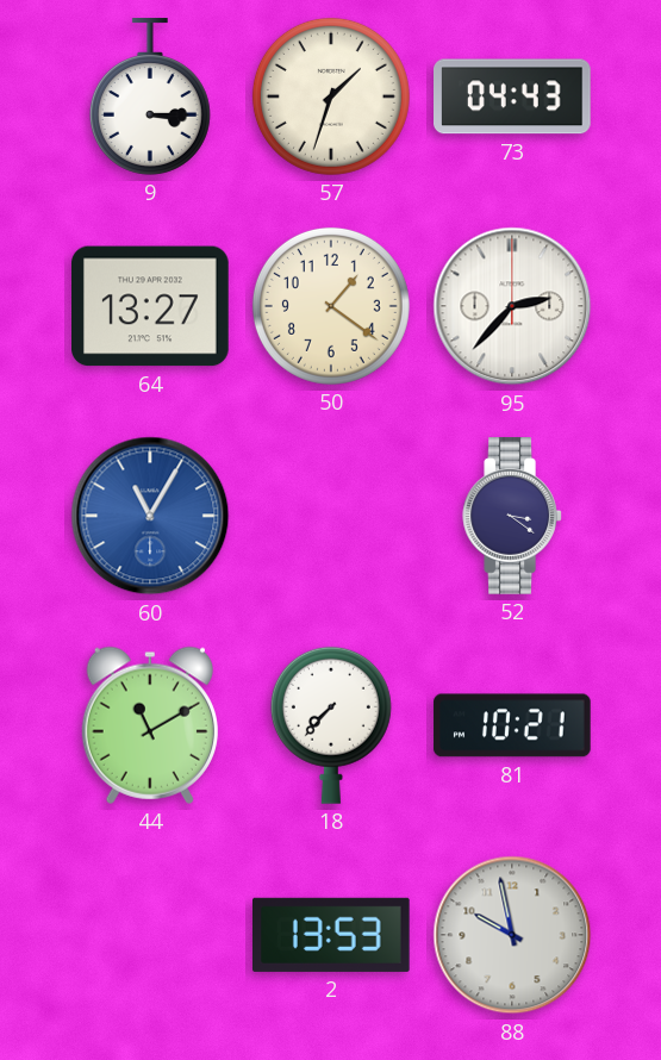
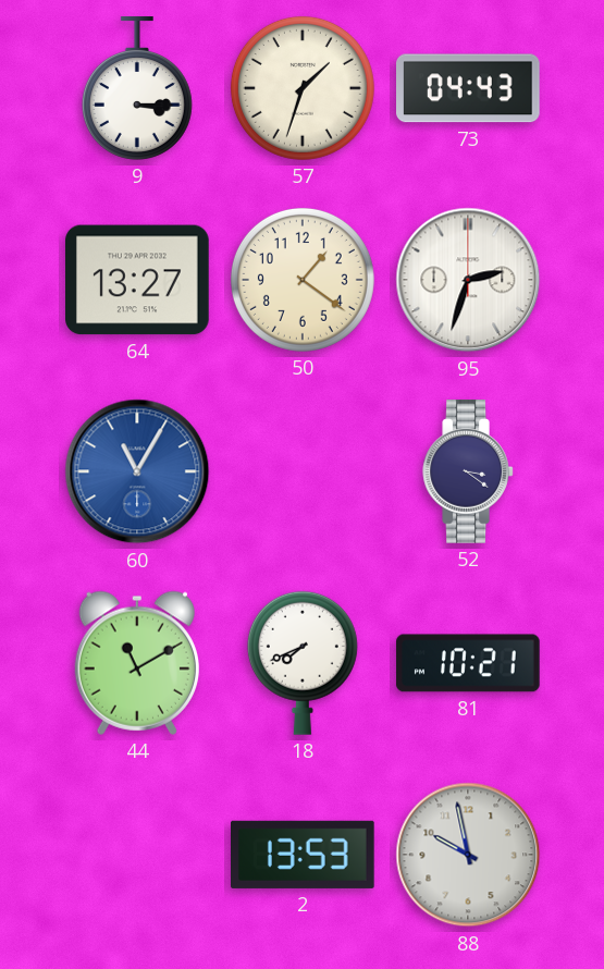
95: 2:37 -> 2:33 (468, 280)
18: 7:37 -> 7:41 (303, 663)
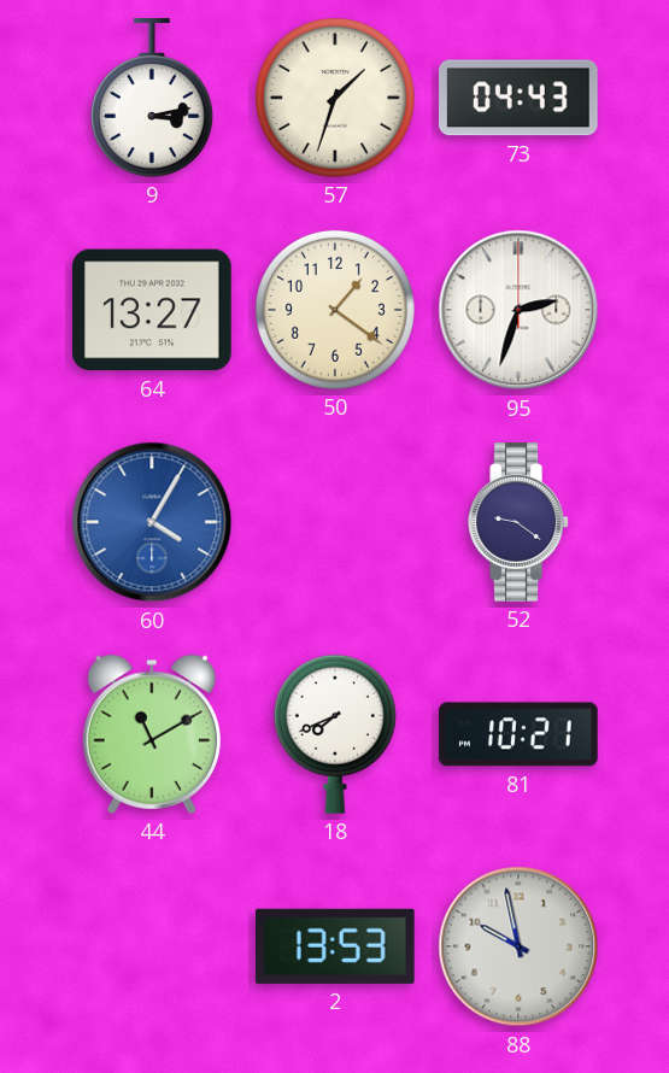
9: 3:15 -> 3:13 (152, 98)
60: 11:05 -> 4:05 (152, 522)
52: 3:21 -> 9:21 (518, 522)
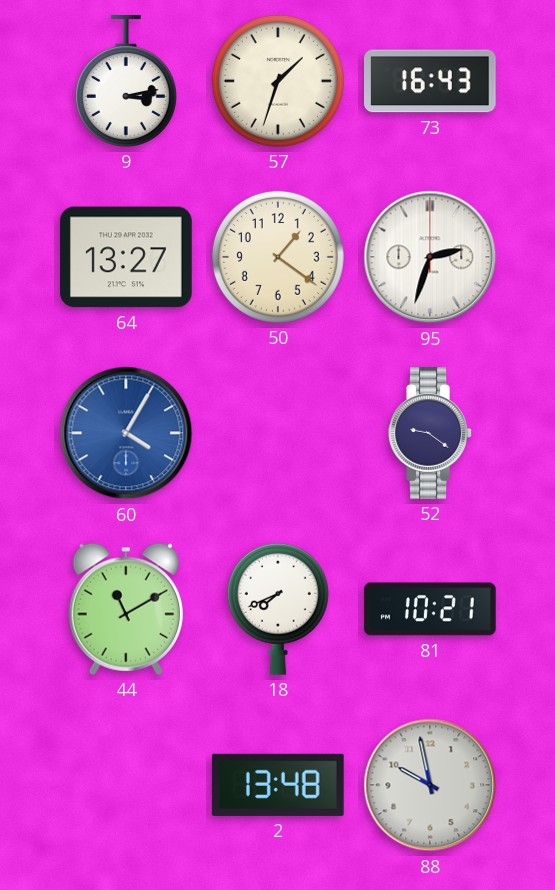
73: 04:43 -> 16:43 (431, 81)
2: 13:53 -> 13:48 (279, 785)
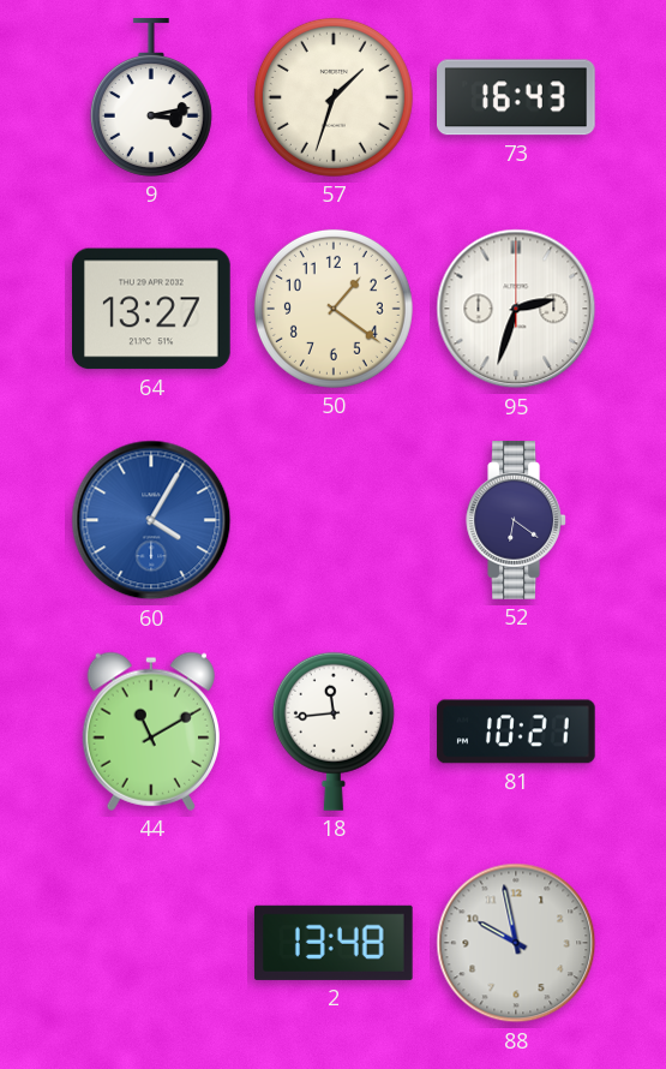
52: 9:21 -> 6:21 (516, 520)
18: 7:41 -> 11:44 (334, 731)
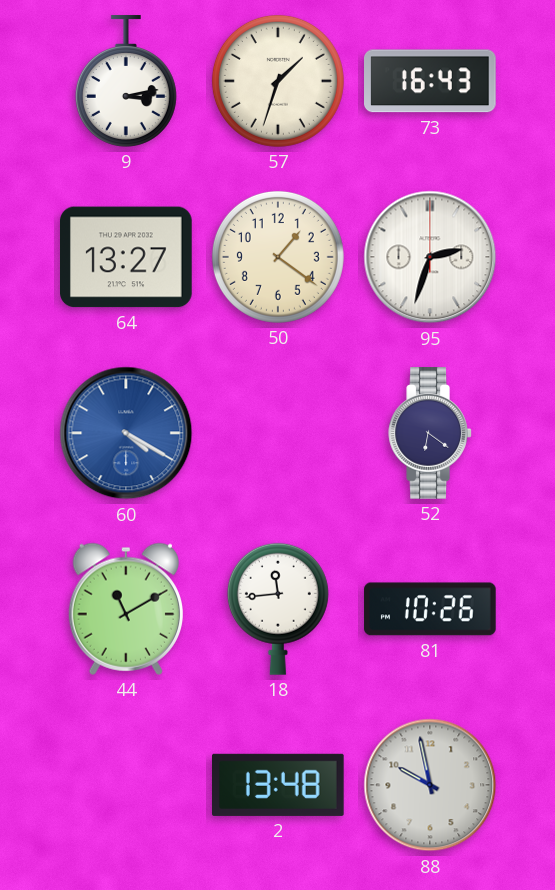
60: 4:05 -> 4:20 (126, 433)
81: 10:21 -> 10:26 (430, 609)
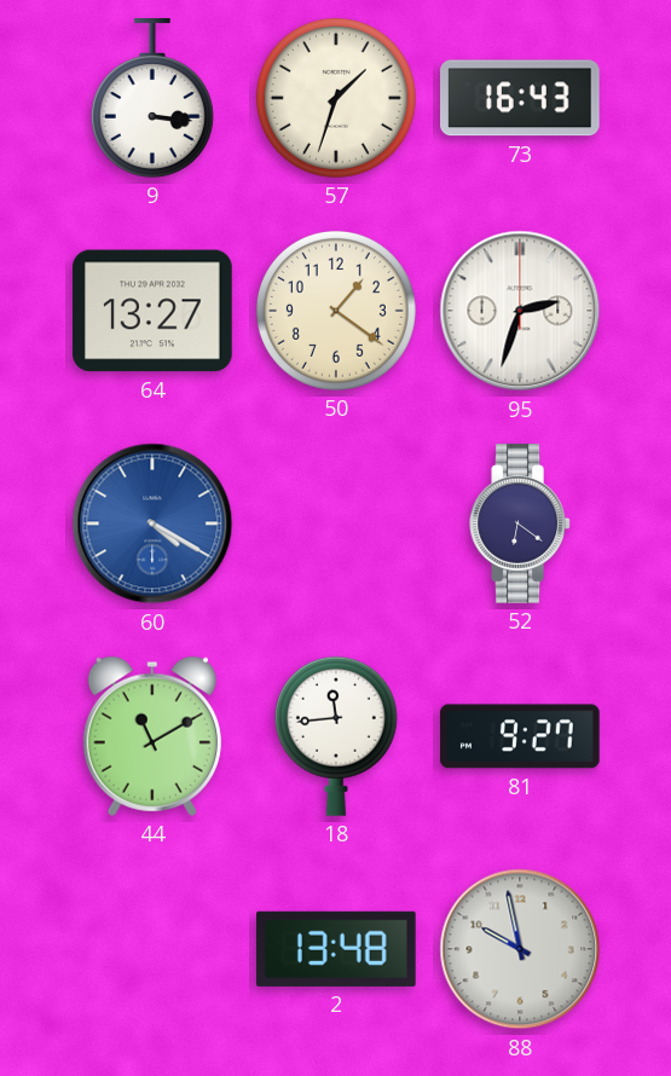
9: 3:13 -> 3:16 (152, 98)
81: 10:26 -> 9:27 (520, 736)
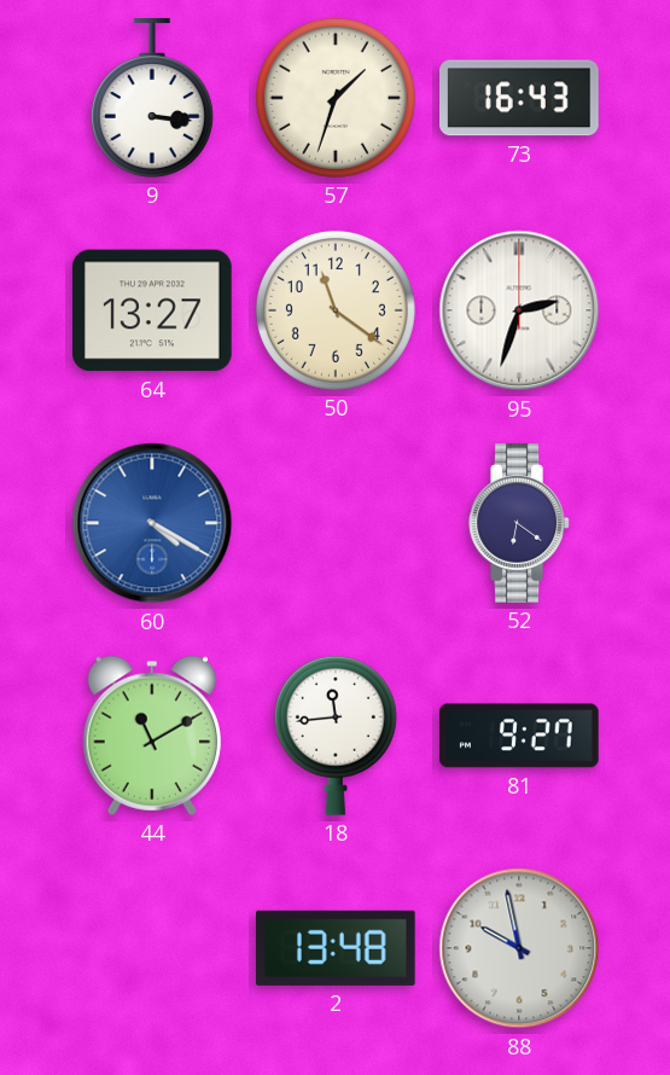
50: 1:21 -> 11:21 (336, 310)
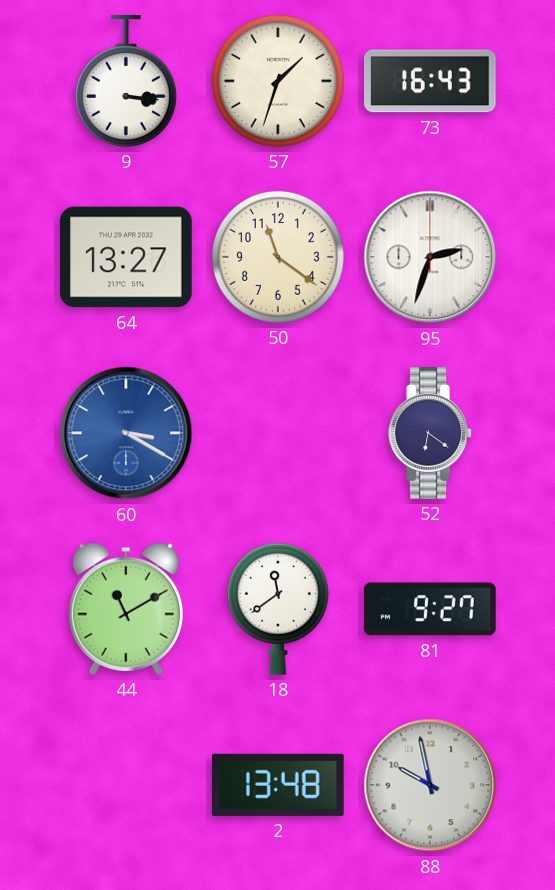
60: 4:20 -> 3:20 (126, 433)
18: 11:44 -> 11:39 (278, 609)
